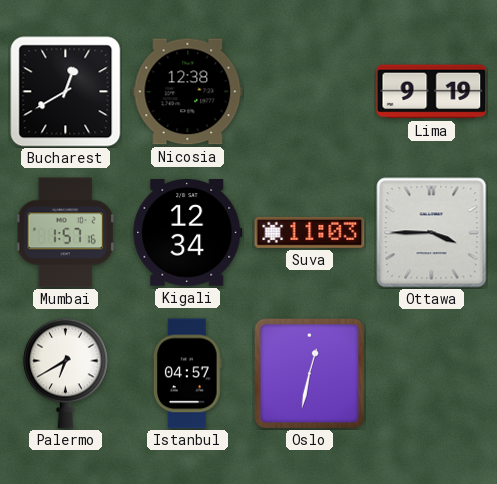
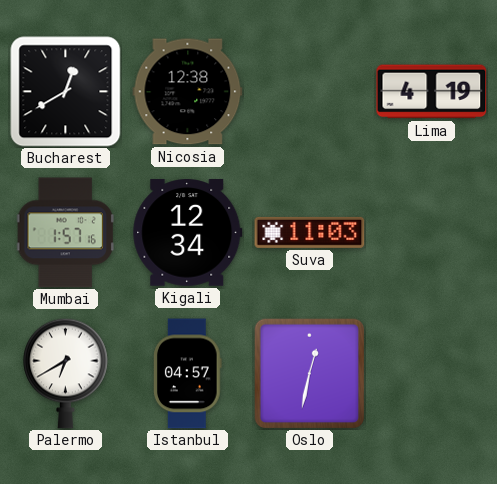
Lima: 9:19 -> 4:19 (432, 92)
Ottawa: 3:45 -> none (432, 233)
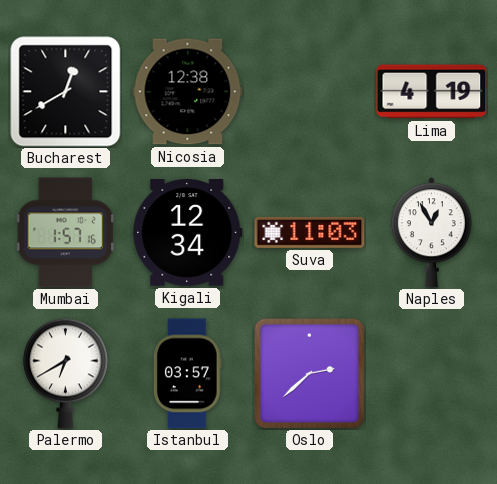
Naples: none -> 12:55 (431, 233)
Istanbul: 04:57 -> 03:57 (188, 374)
Oslo: 12:32 -> 2:38 (309, 374)
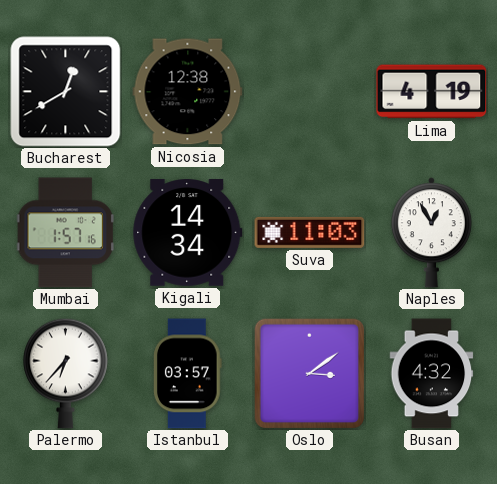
Kigali: 12:34 -> 14:34 (188, 233)
Palermo: 6:40 -> 6:37 (66, 373)
Oslo: 2:38 -> 3:09 (309, 374)
Busan: none -> 4:32 (432, 374)
